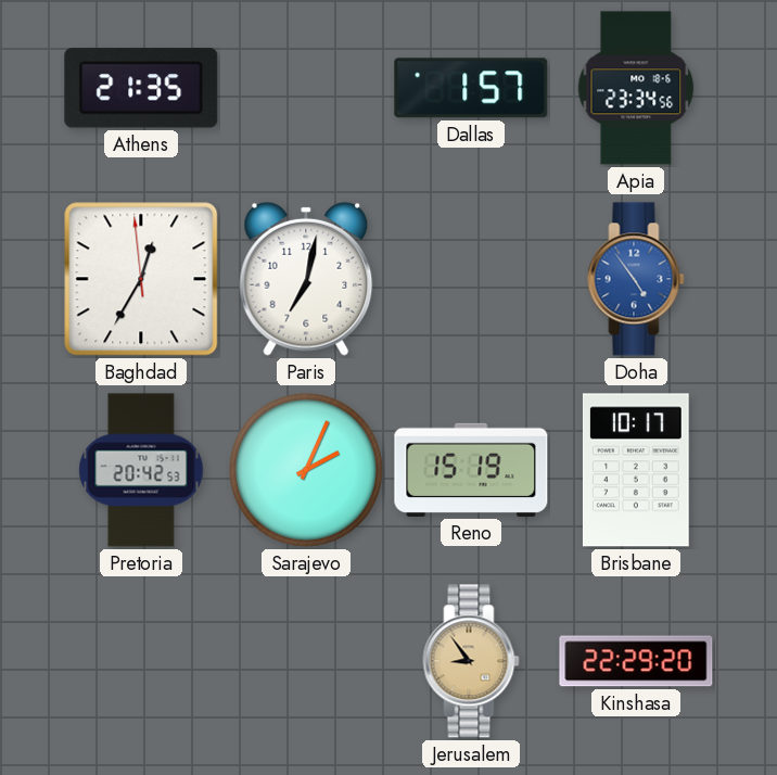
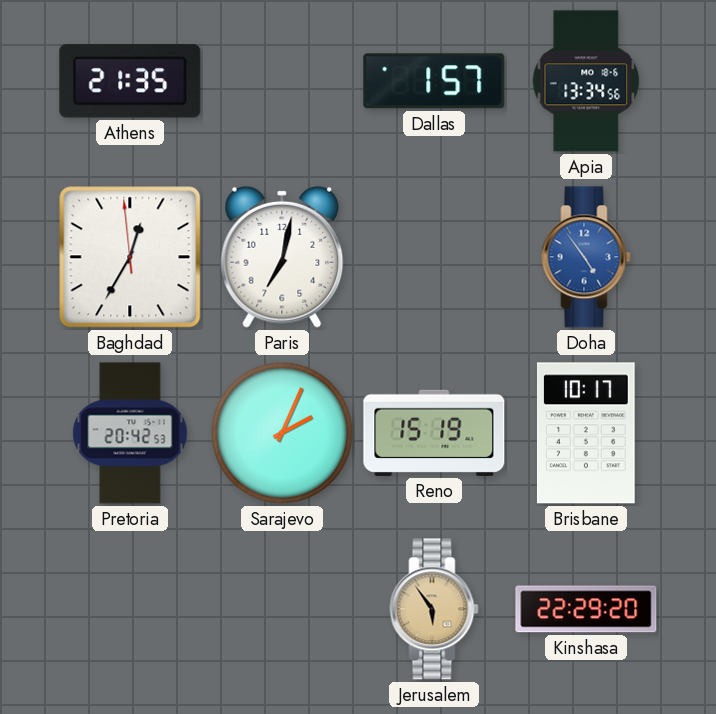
Apia: 23:34 -> 13:34 (586, 81)
Jerusalem: 8:54 -> 5:54 (434, 609)
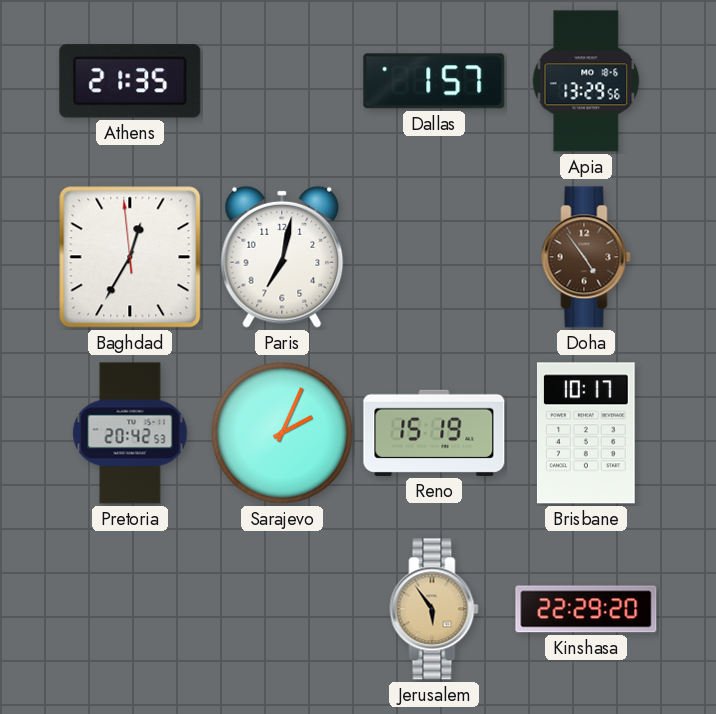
Apia: 13:34 -> 13:29 (586, 81)
Doha dial: blue -> brown (586, 257)
